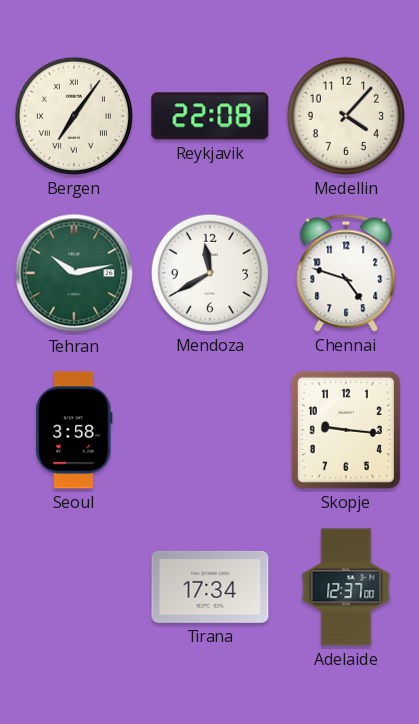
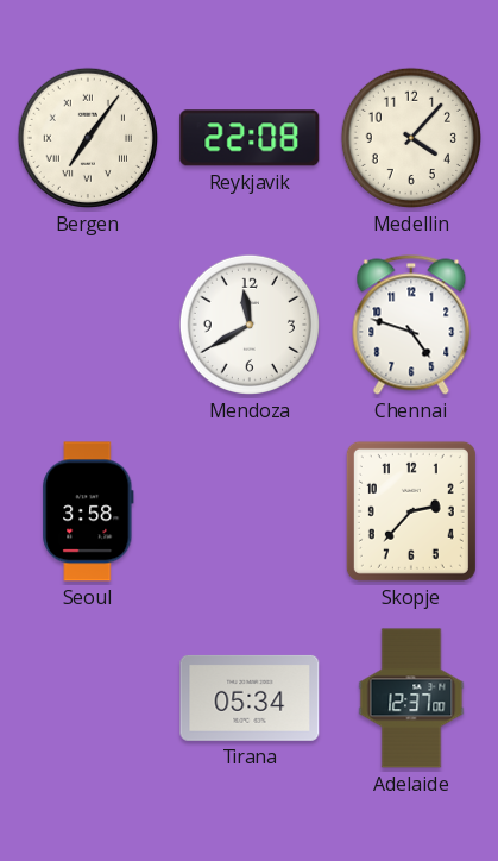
Tehran: 10:13 -> none (74, 273)
Skopje: 9:16 -> 2:37 (411, 511)
Tirana: 17:34 -> 05:34 (250, 698)
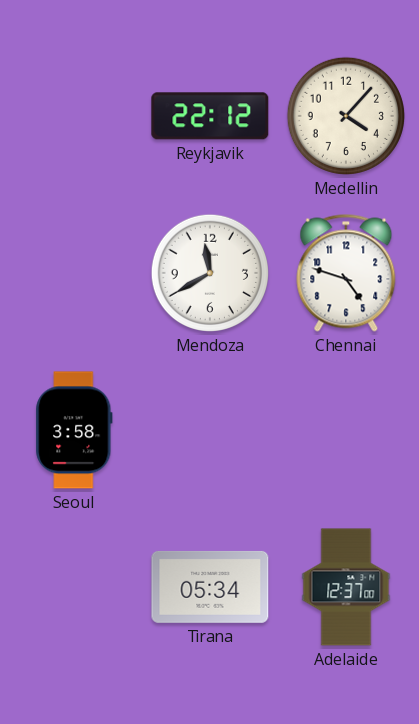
Bergen: 7:06 -> none (88, 138)
Reykjavik: 22:08 -> 22:12 (210, 116)
Skopje: 2:37 -> none (411, 511)
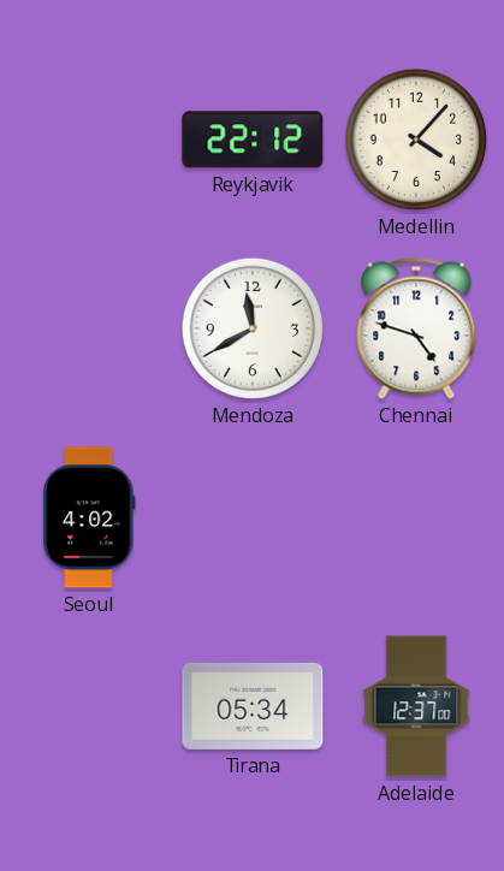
Seoul: 3:58 -> 4:02 (89, 517)
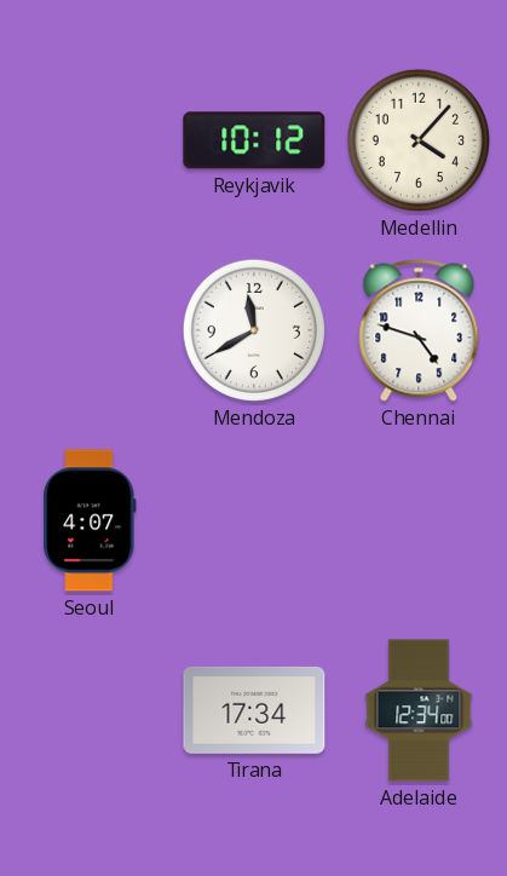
Reykjavik: 22:12 -> 10:12 (254, 140)
Seoul: 4:02 -> 4:07 (90, 520)
Tirana: 05:34 -> 17:34 (254, 710)
Adelaide: 12:37 -> 12:34 (419, 710)
